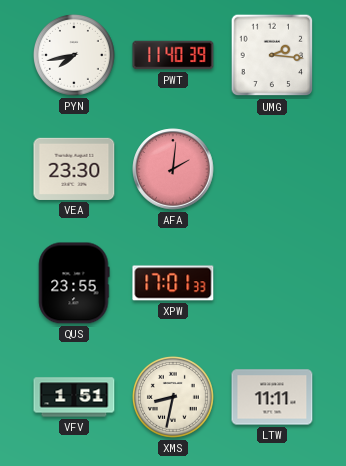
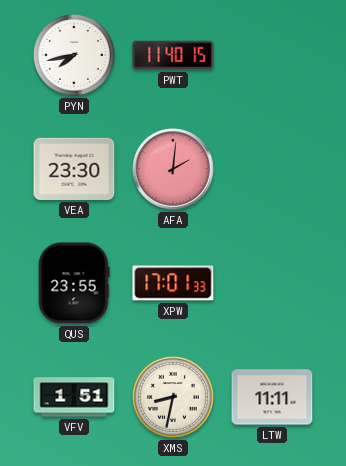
PWT: 11:40:39 -> 11:40:15 (173, 55)
UMG: 2:16 -> none (272, 55)
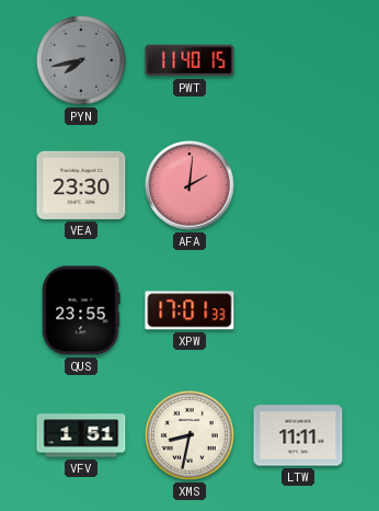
PYN dial: white -> grey (81, 60)
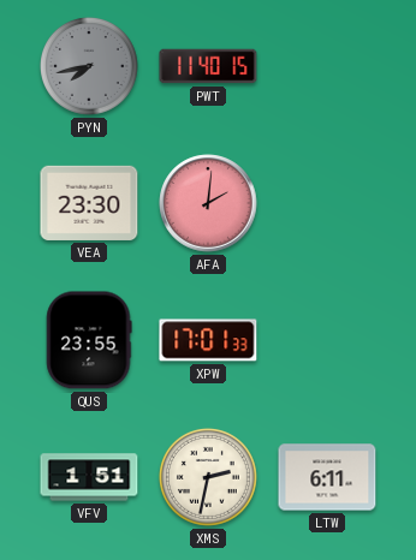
XMS: 8:32 -> 2:32 (208, 477)
LTW: 11:11 -> 6:11 (327, 477)
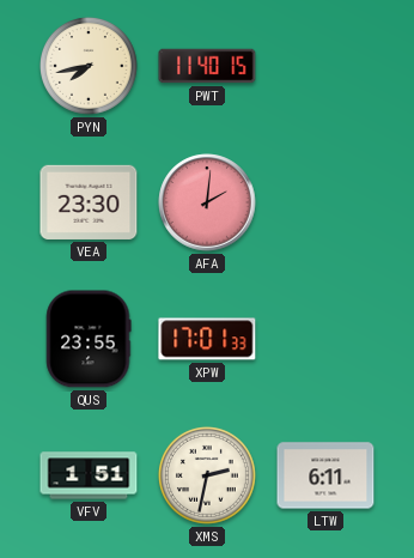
PYN dial: grey -> cream (89, 66)
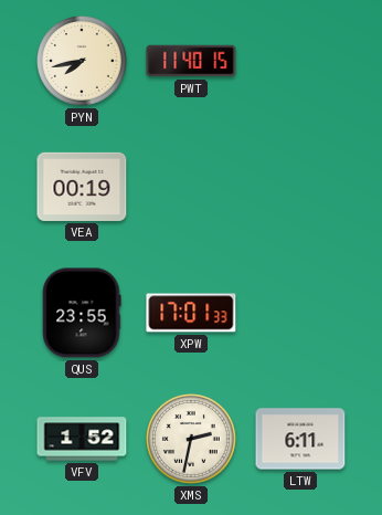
VEA: 23:30 -> 00:19 (82, 187)
AFA: 2:01 -> none (207, 202)
VFV: 1:51 -> 1:52 (82, 439)
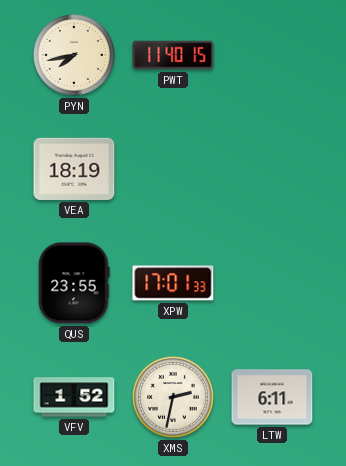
VEA: 00:19 -> 18:19 (74, 169)
